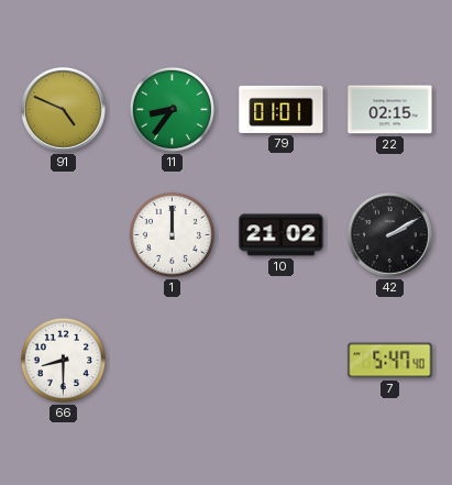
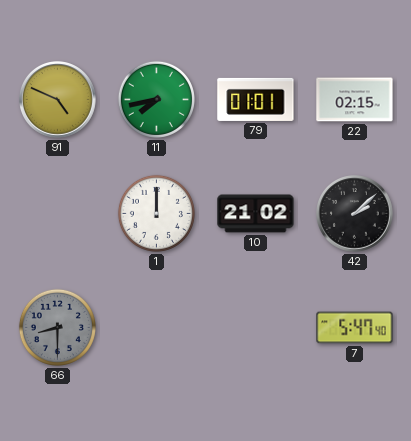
11: 8:36 -> 7:43 (156, 99)
42: 2:10 -> 2:08 (355, 214)
66 dial: white -> grey (57, 327)
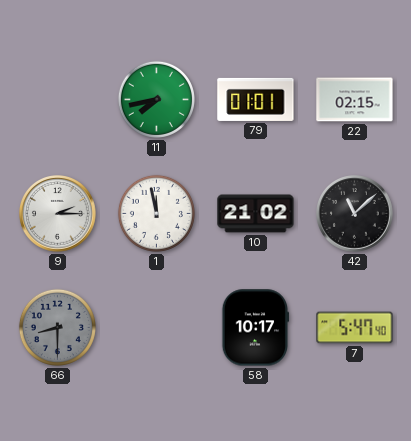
91: 4:49 -> none (58, 100)
9: none -> 2:15 (58, 214)
1: 12:00 -> 11:58 (156, 213)
42: 2:08 -> 11:08 (355, 214)
58: none -> 10:17 (256, 328)
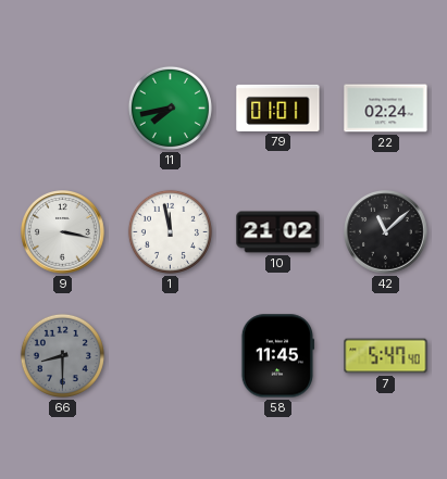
22: 02:15 -> 02:24 (386, 109)
9: 2:15 -> 3:17 (63, 232)
58: 10:17 -> 11:45 (278, 356)
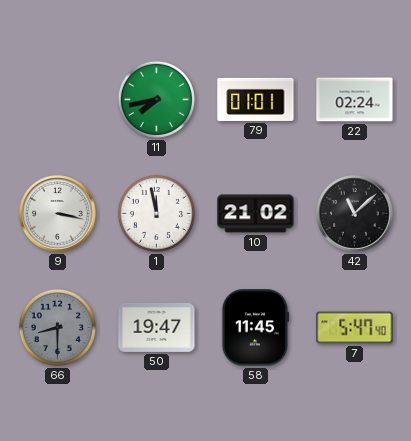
50: none -> 19:47 (157, 327)
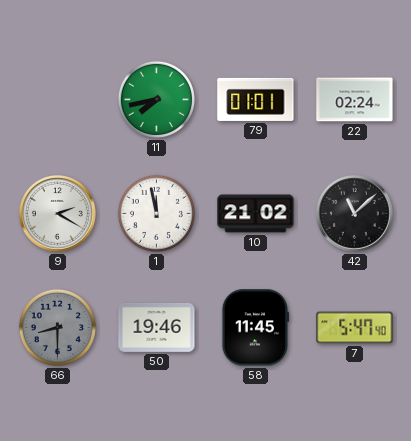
9: 3:17 -> 2:20 (58, 214)
50: 19:47 -> 19:46 (157, 327)
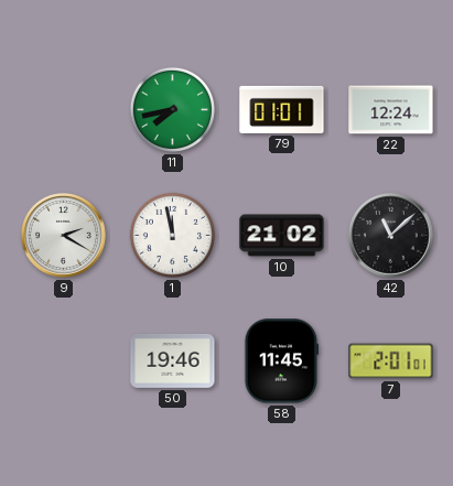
22: 02:24 -> 12:24 (391, 110)
66: 8:30 -> none (57, 327)
7: 5:47 -> 2:01 (391, 361)
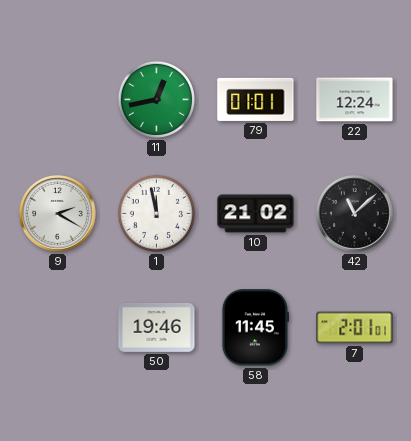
11: 7:43 -> 12:43 (156, 99)
